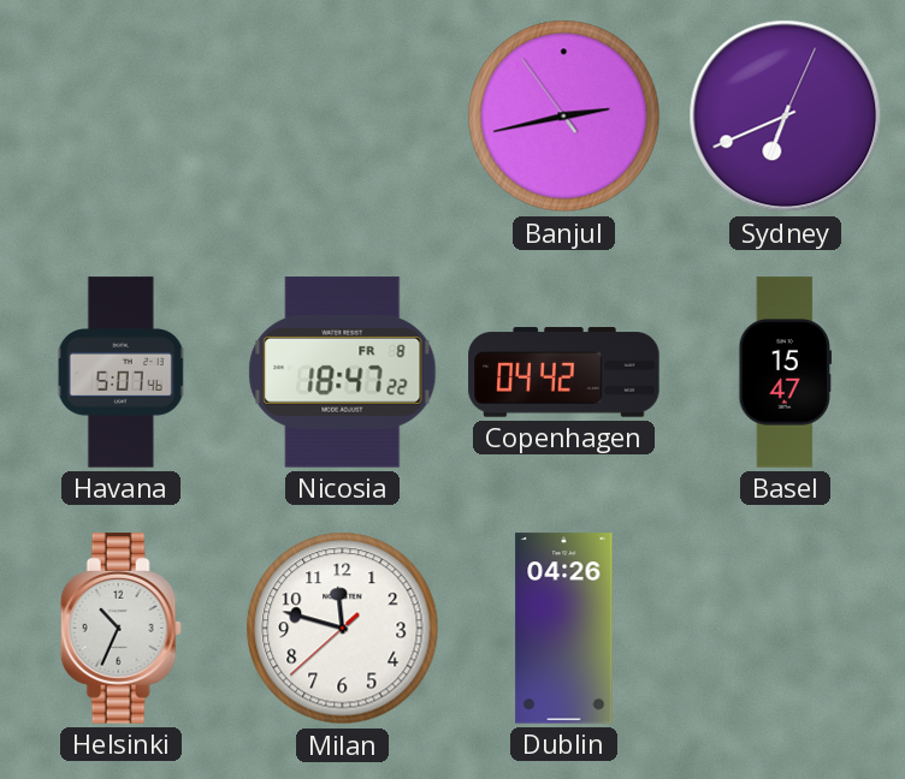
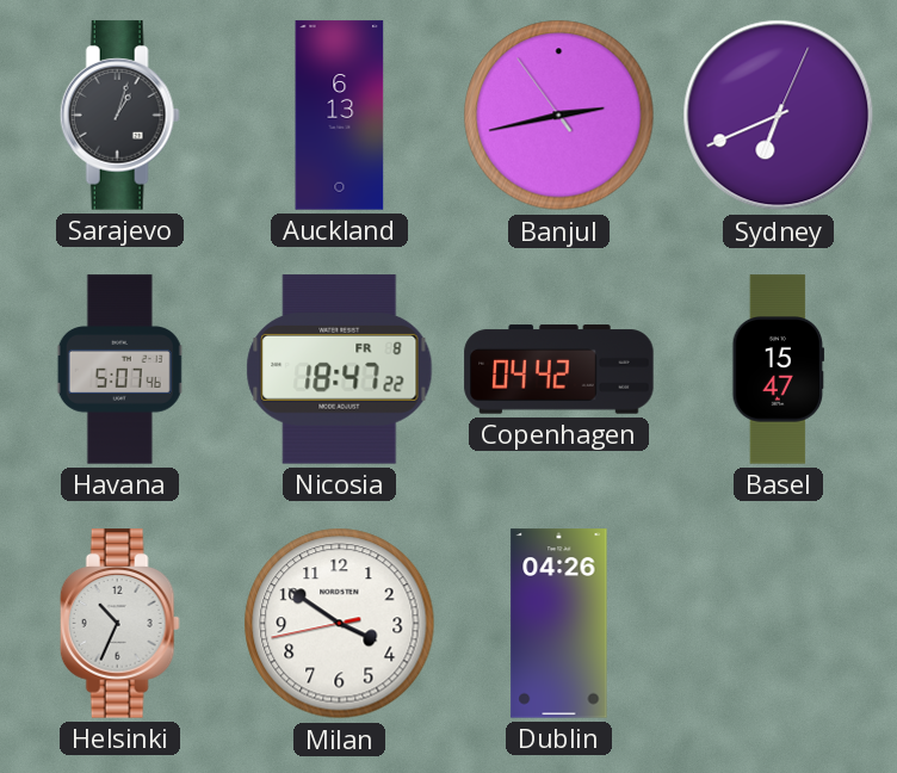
Sarajevo: none -> 1:03 (119, 116)
Auckland: none -> 6:13 (340, 116)
Milan: 11:47 -> 3:50 (340, 624)
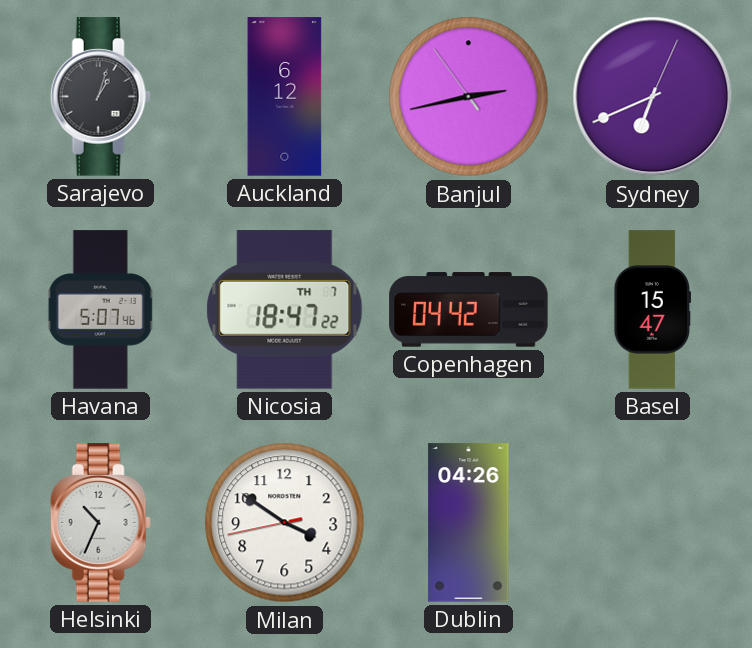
Auckland: 6:13 -> 6:12 (285, 97)
Nicosia date: FR 8 -> TH 7 (285, 310)
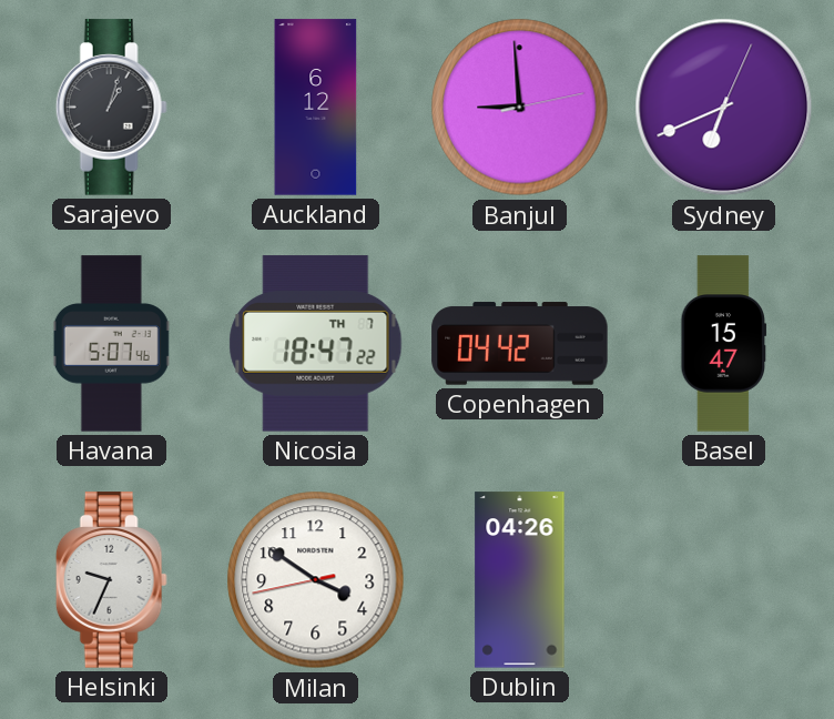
Banjul: 2:42 -> 8:59 (520, 108)
Helsinki: 10:34 -> 9:34 (111, 580)
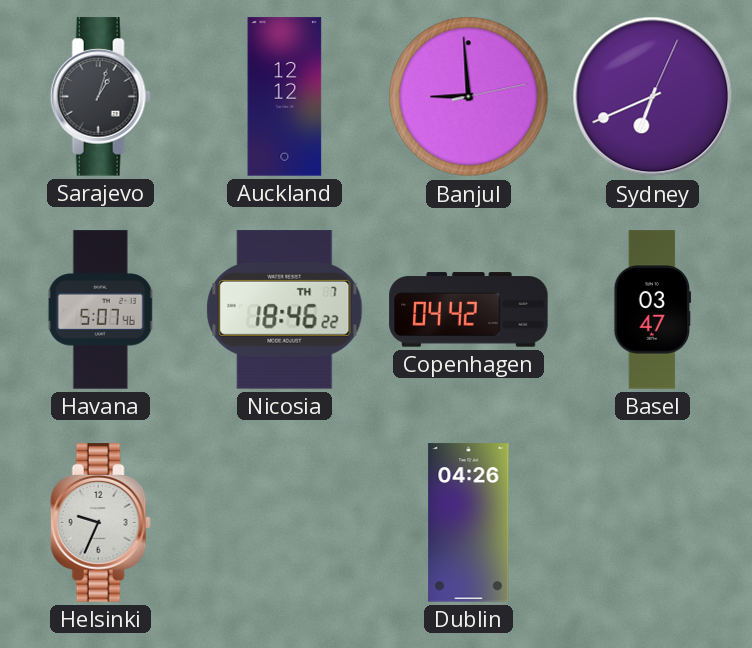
Auckland: 6:12 -> 12:12 (285, 97)
Nicosia: 18:47 -> 18:46 (285, 310)
Basel: 15:47 -> 03:47 (653, 310)
Milan: 3:50 -> none (316, 580)
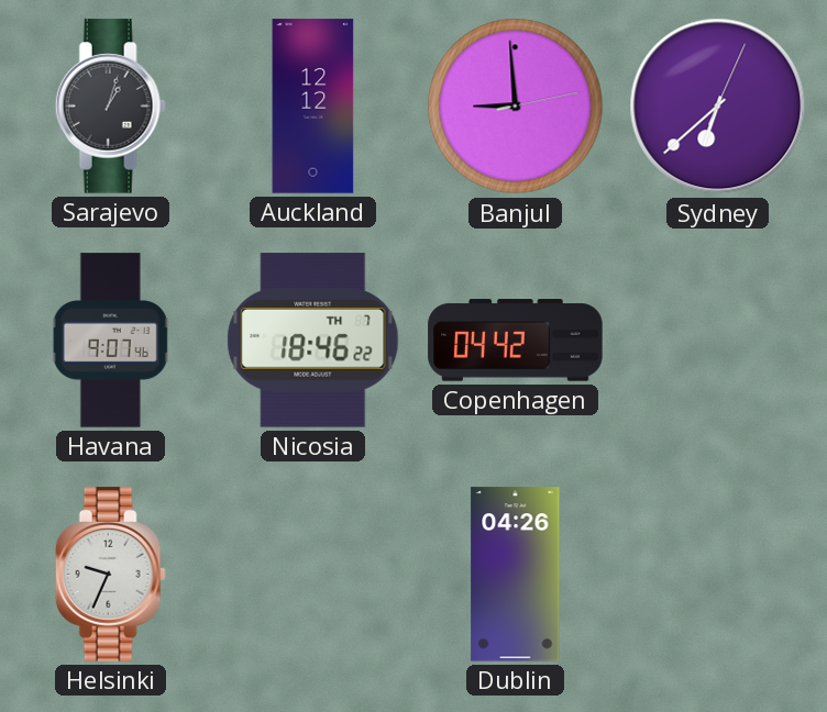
Sydney: 6:41 -> 6:38 (718, 107)
Havana: 5:07 -> 9:07 (111, 341)
Basel: 03:47 -> none (653, 310)
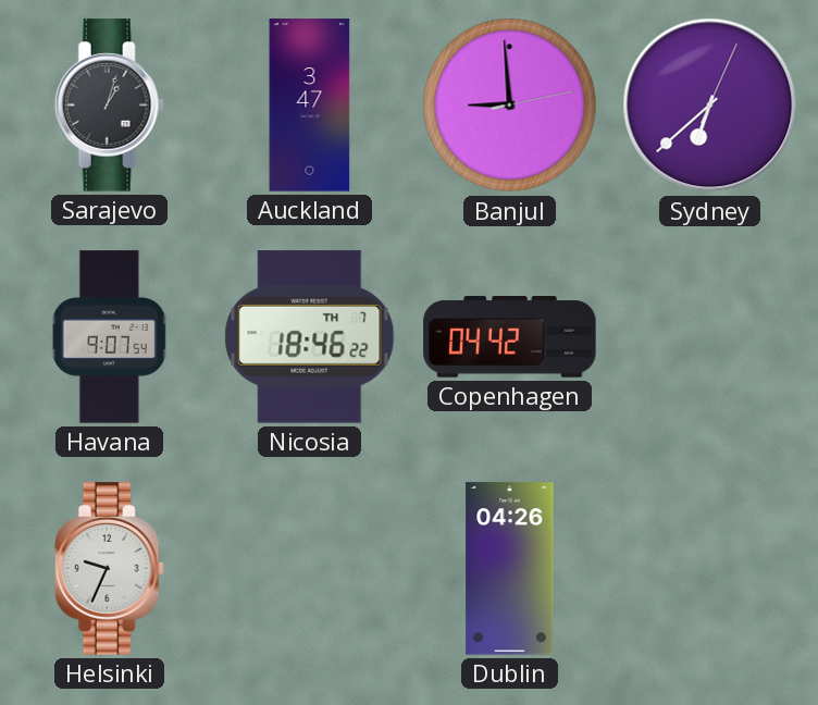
Auckland: 12:12 -> 3:47 (310, 106)
Havana: 9:07:46 -> 9:07:54 (110, 337)
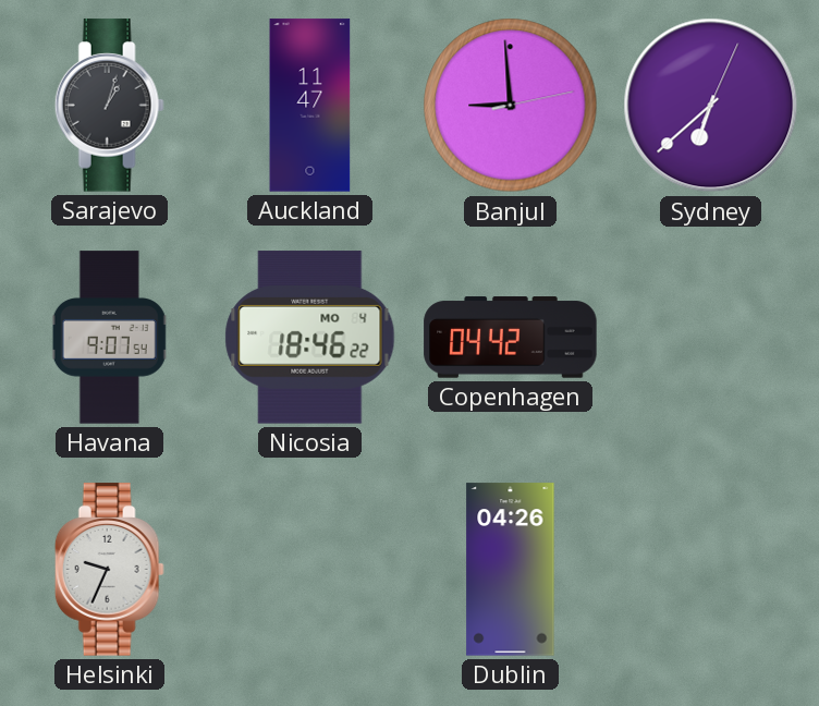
Auckland: 3:47 -> 11:47 (310, 106)
Nicosia date: TH 7 -> MO 4 (310, 338)
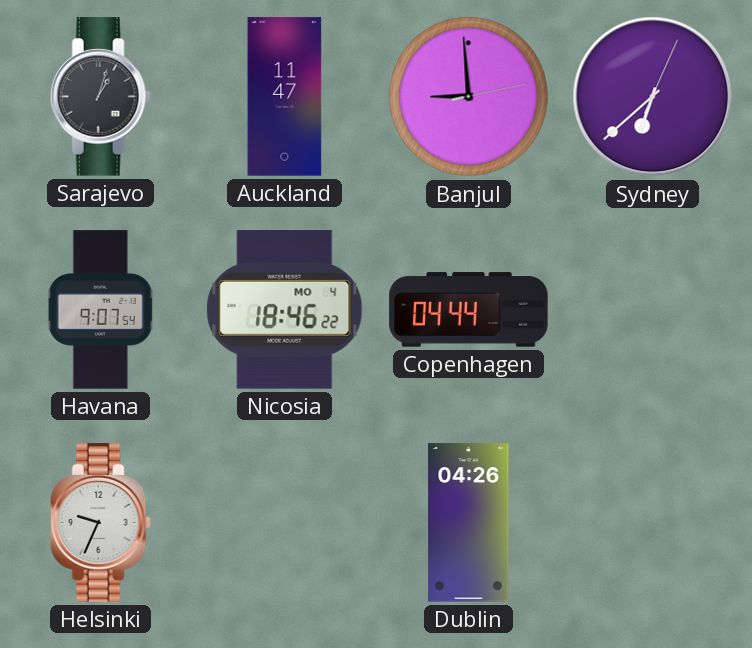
Copenhagen: 04:42 -> 04:44 (469, 310)
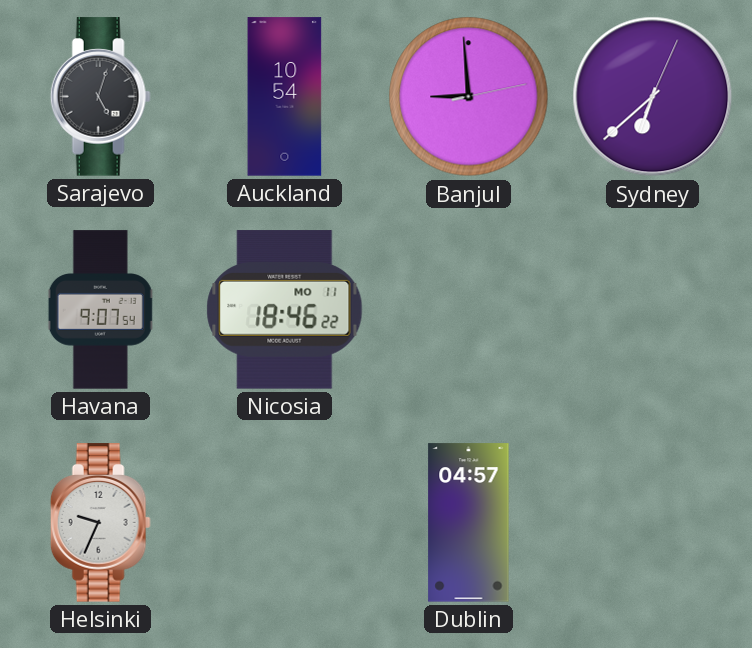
Sarajevo: 1:03 -> 5:03 (100, 97)
Auckland: 11:47 -> 10:54 (285, 97)
Nicosia date: MO 4 -> MO 11 (285, 310)
Copenhagen: 04:44 -> none (469, 310)
Dublin: 04:26 -> 04:57 (469, 523)
